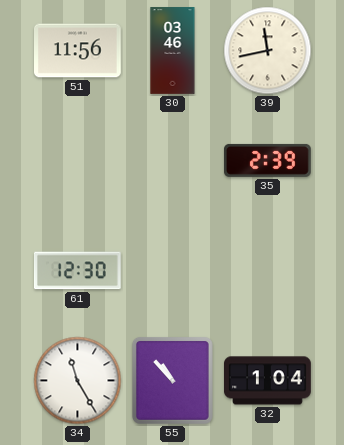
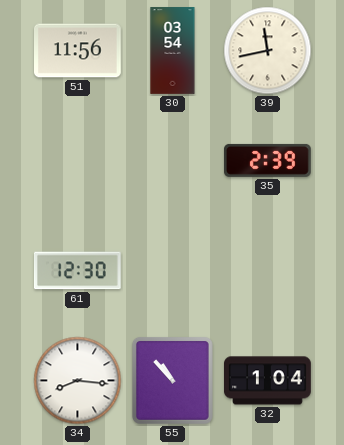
30: 03:46 -> 03:54 (173, 51)
34: 11:25 -> 8:16 (78, 381)
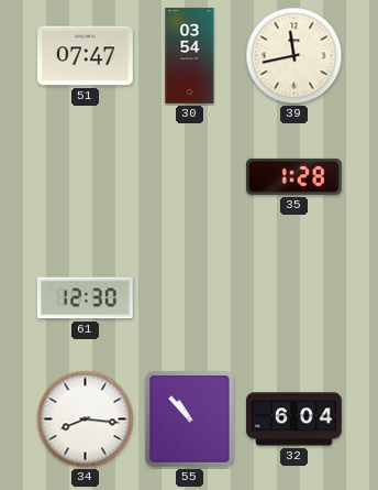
51: 11:56 -> 07:47 (86, 56)
35: 2:39 -> 1:28 (294, 176)
32: 1:04 -> 6:04 (294, 420)
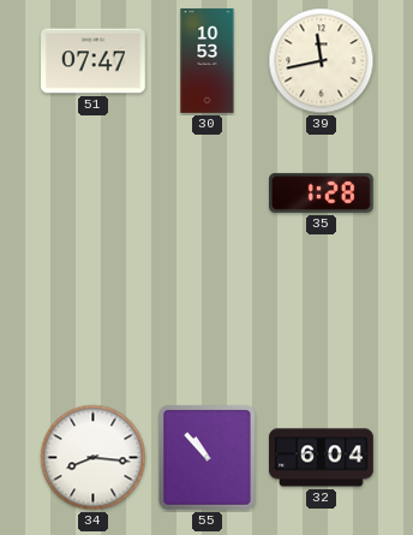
30: 03:54 -> 10:53 (208, 61)
61: 12:30 -> none (85, 298)
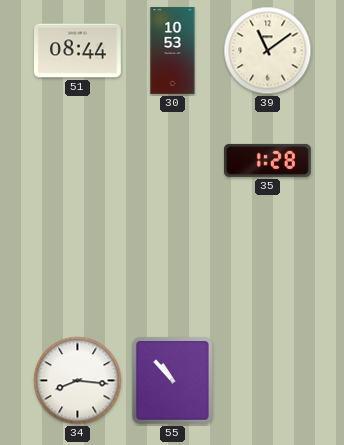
51: 07:47 -> 08:44 (78, 51)
39: 11:43 -> 11:09 (268, 51)
32: 6:04 -> none (322, 458)
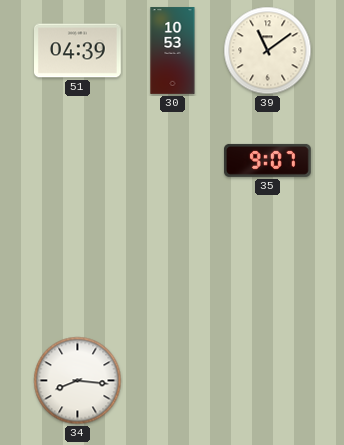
51: 08:44 -> 04:39 (78, 51)
35: 1:28 -> 9:07 (268, 160)
55: 10:53 -> none (172, 380)
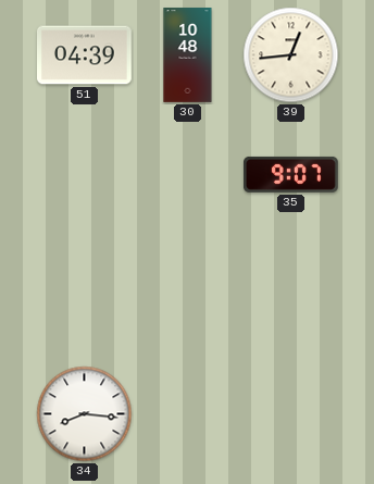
30: 10:53 -> 10:48 (188, 55)
39: 11:09 -> 12:44 (291, 55)
